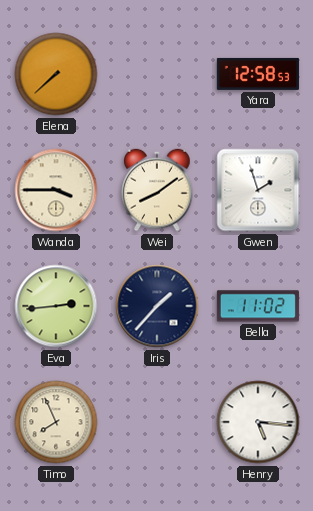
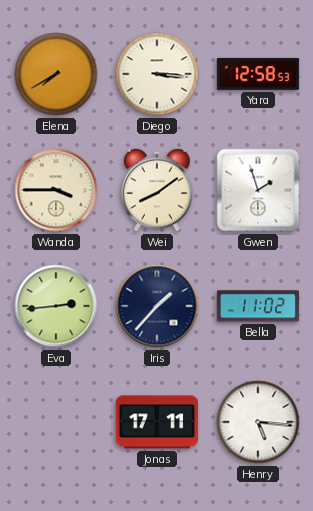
Elena: 7:38 -> 7:40 (56, 74)
Diego: none -> 3:16 (157, 74)
Timo: 7:56 -> none (56, 422)
Jonas: none -> 17:11 (157, 422)
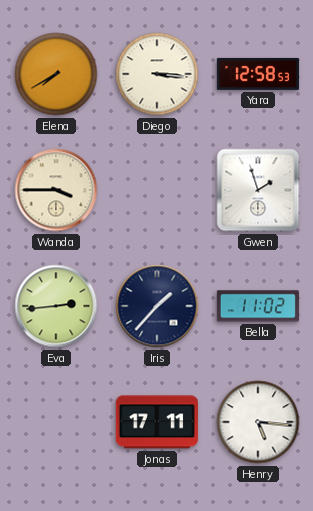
Wei: 8:09 -> none (157, 190)
